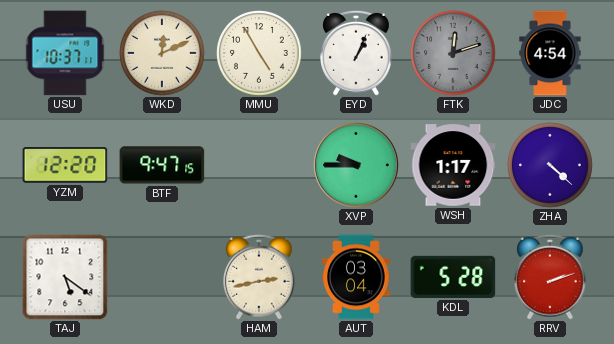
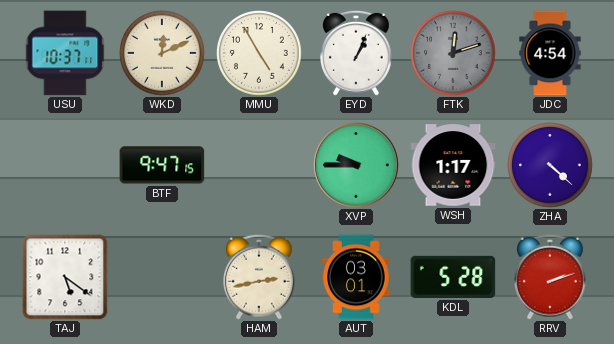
YZM: 12:20 -> none (65, 165)
AUT: 03:04 -> 03:01 (356, 277)
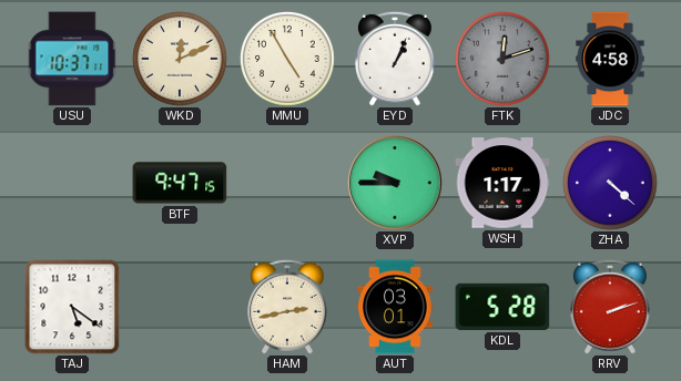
JDC: 4:54 -> 4:58 (610, 59)
